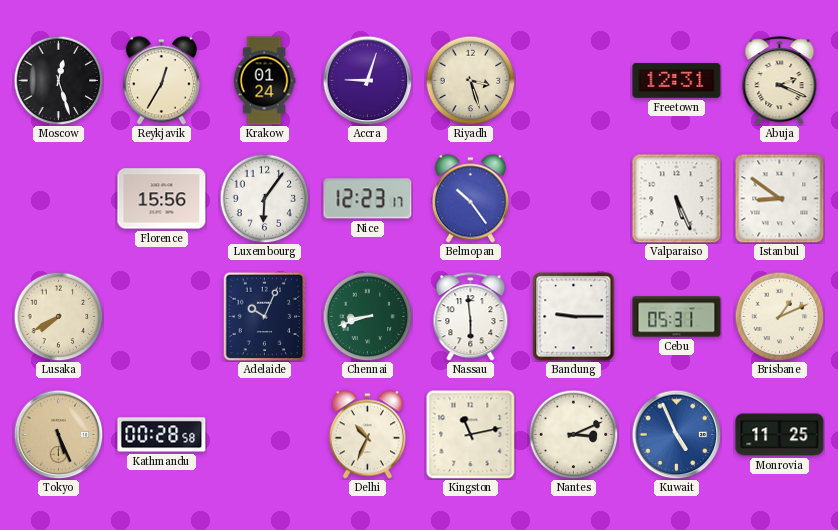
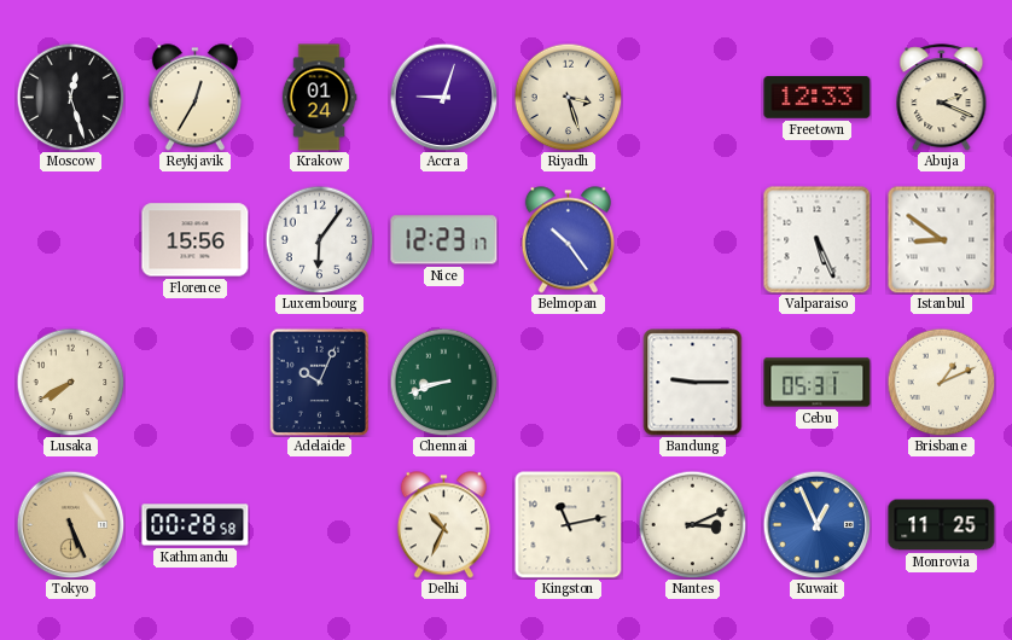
Freetown: 12:31 -> 12:33 (818, 98)
Nassau: 5:59 -> none (471, 317)
Kuwait: 4:56 -> 12:56 (816, 524)
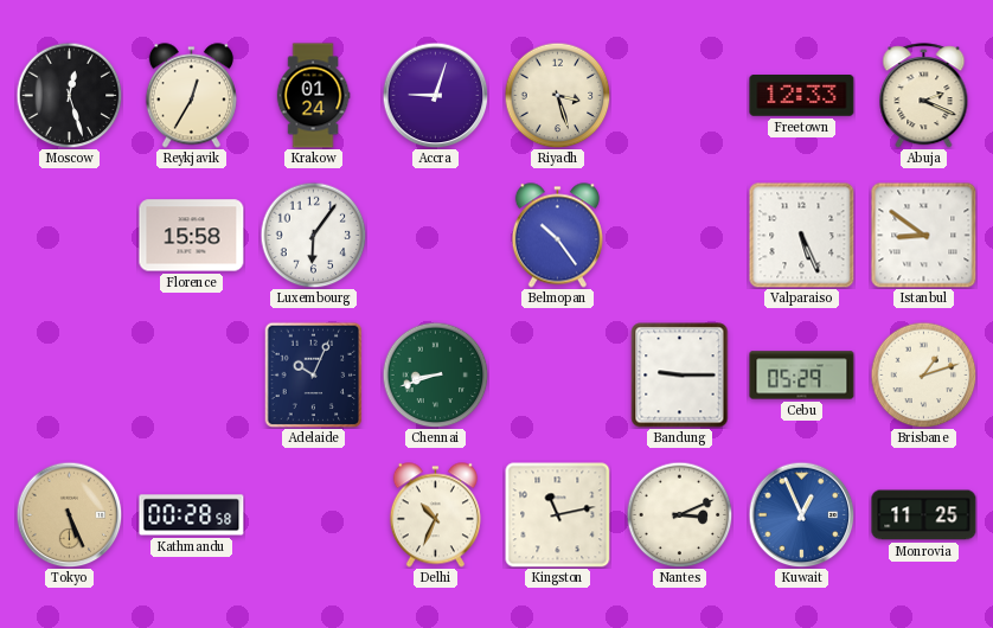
Florence: 15:56 -> 15:58 (192, 236)
Nice: 12:23 -> none (444, 240)
Lusaka: 7:40 -> none (70, 382)
Cebu: 05:31 -> 05:29 (802, 376)
Brisbane: 1:11 -> 1:12 (923, 374)
